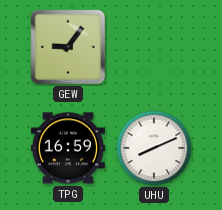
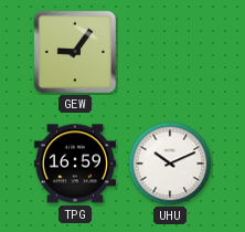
UHU: 8:11 -> 10:11 (170, 164)
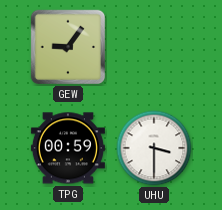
TPG: 16:59 -> 00:59 (68, 148)
UHU: 10:11 -> 3:30 (154, 148)
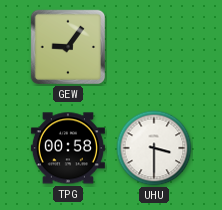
TPG: 00:59 -> 00:58 (68, 148)
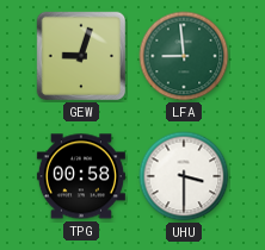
GEW: 9:06 -> 9:03 (81, 56)
LFA: none -> 8:59 (184, 56)
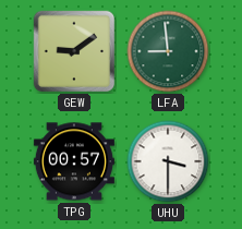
GEW: 9:03 -> 9:09 (74, 51)
TPG: 00:58 -> 00:57 (74, 161)
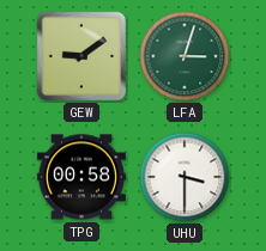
LFA: 8:59 -> 3:03 (185, 56)
TPG: 00:57 -> 00:58 (81, 177)
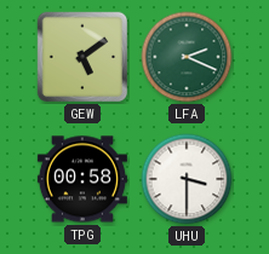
GEW: 9:09 -> 5:09 (82, 57)
LFA: 3:03 -> 2:19 (187, 57)
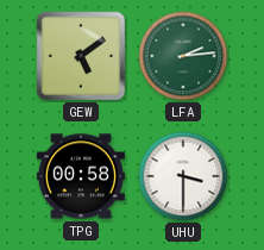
LFA: 2:19 -> 2:14 (183, 56)
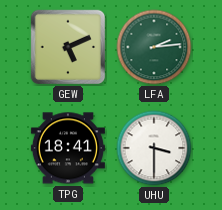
GEW: 5:09 -> 5:11 (68, 47)
TPG: 00:58 -> 18:41 (68, 148)
